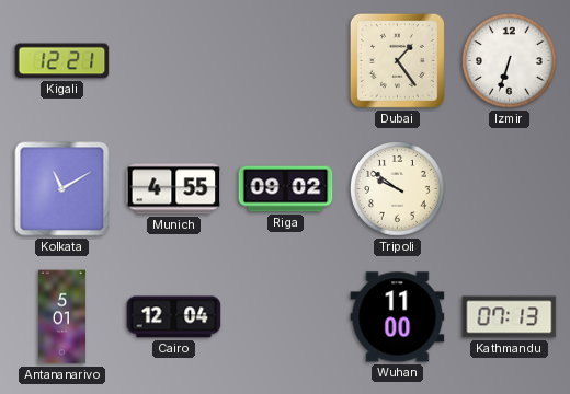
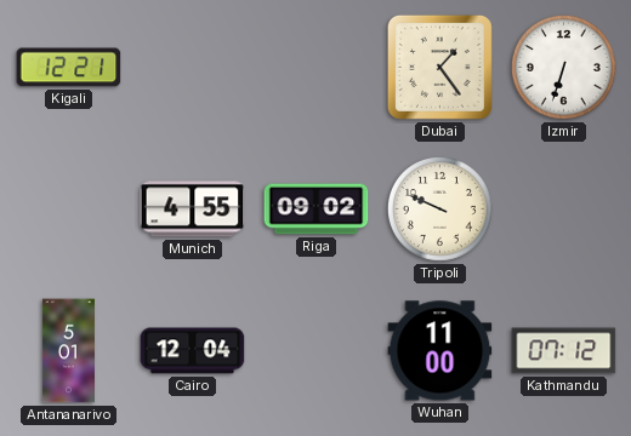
Kolkata: 11:10 -> none (62, 189)
Tripoli: 9:51 -> 9:49 (439, 208)
Kathmandu: 07:13 -> 07:12 (564, 351)
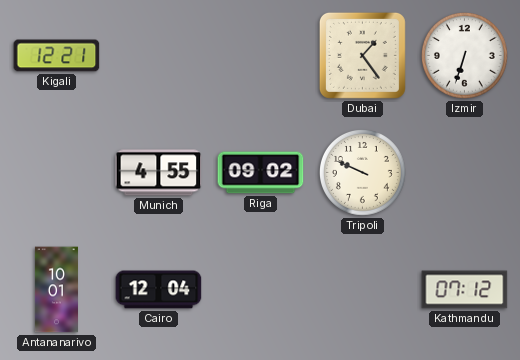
Antananarivo: 5:01 -> 10:01 (56, 290)
Wuhan: 11:00 -> none (440, 351)
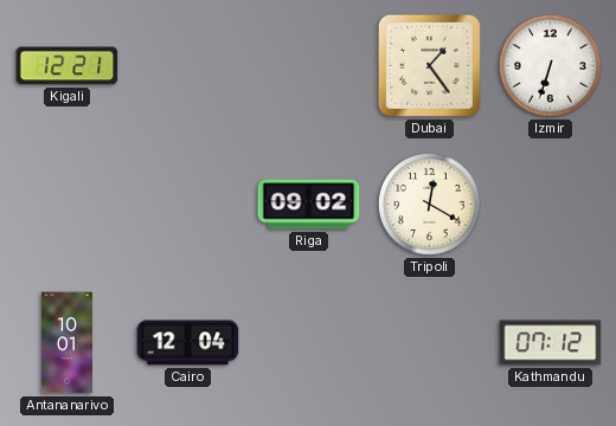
Munich: 4:55 -> none (159, 173)
Tripoli: 9:49 -> 12:20 (429, 204)
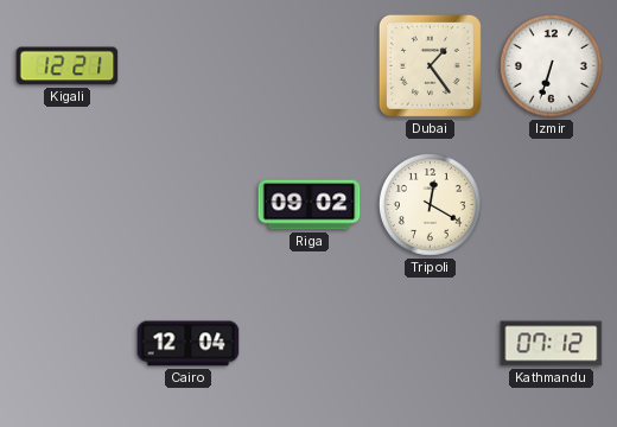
Antananarivo: 10:01 -> none (66, 343)
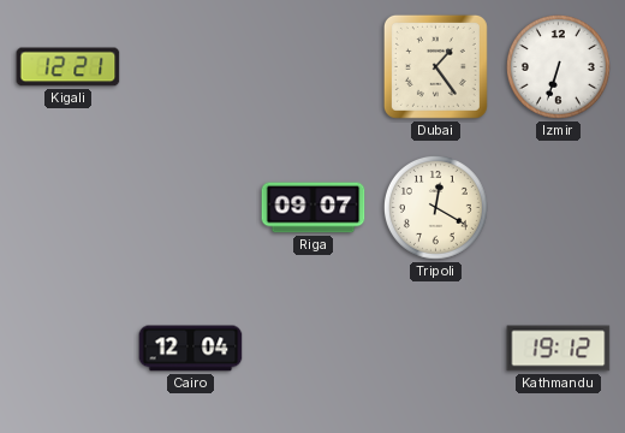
Riga: 09:02 -> 09:07 (314, 208)
Kathmandu: 07:12 -> 19:12 (559, 349)
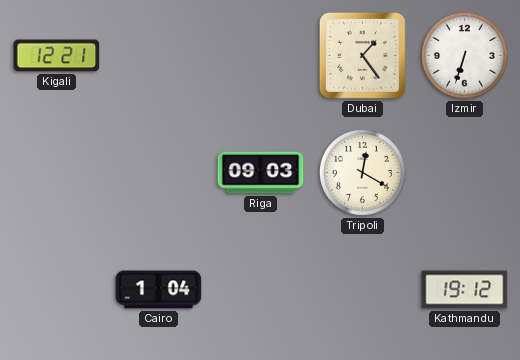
Riga: 09:07 -> 09:03 (261, 173)
Cairo: 12:04 -> 1:04 (159, 290)
